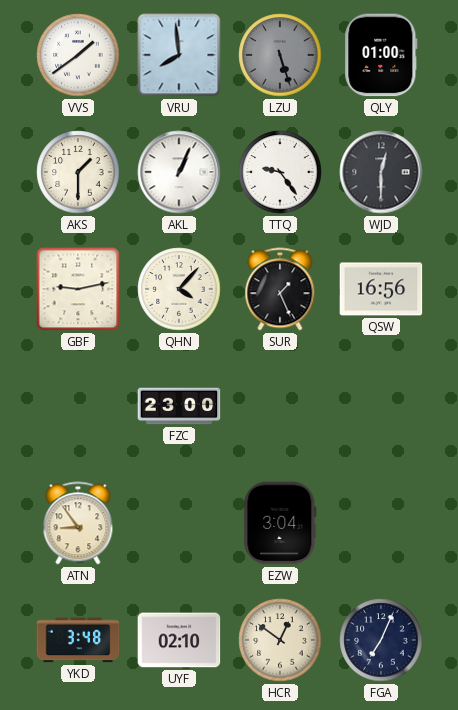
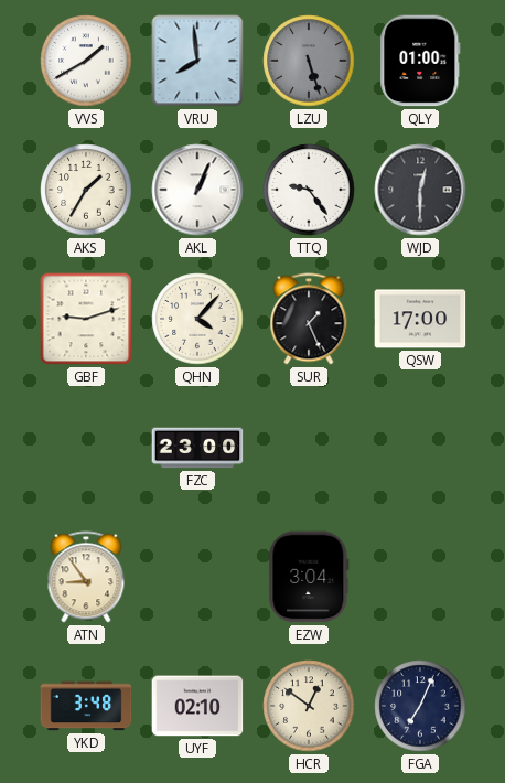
VVS: 1:39 -> 1:40 (86, 61)
AKS: 1:30 -> 1:35 (86, 190)
GBF: 9:13 -> 9:12 (86, 319)
QSW: 16:56 -> 17:00 (420, 319)
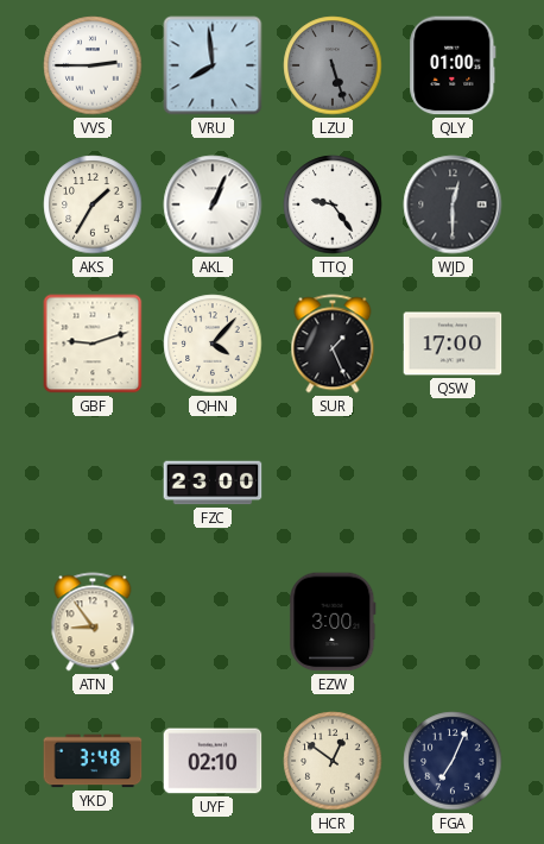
VVS: 1:40 -> 2:45 (93, 65)
EZW: 3:04 -> 3:00 (333, 622)
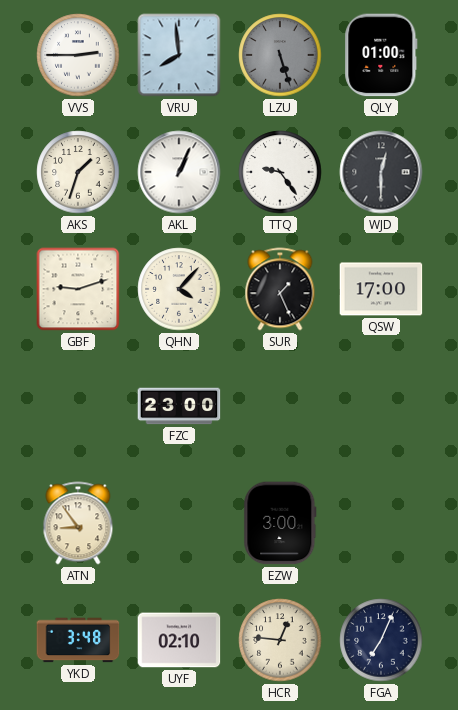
AKS: 1:35 -> 1:33 (78, 172)
HCR: 12:51 -> 12:46 (280, 640)
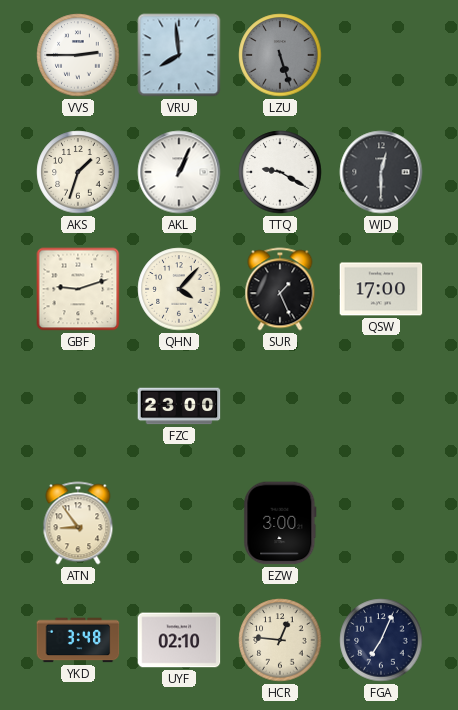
QLY: 01:00 -> none (381, 55)
TTQ: 9:24 -> 9:20 (280, 172)
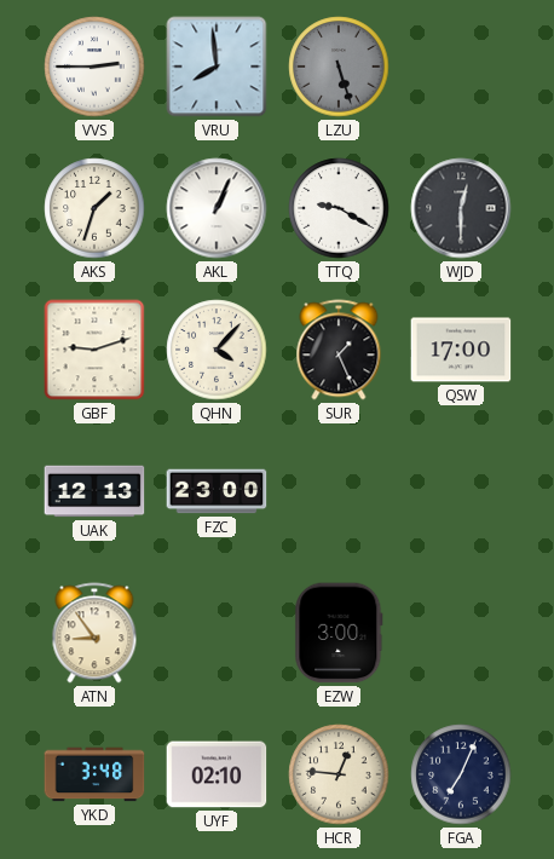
UAK: none -> 12:13 (94, 491)
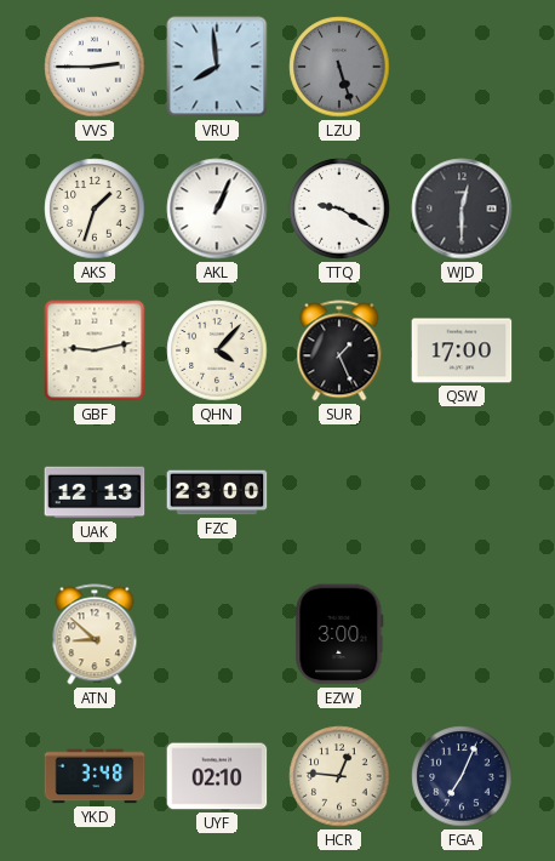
GBF: 9:12 -> 9:13 (95, 350)
ATN: 8:54 -> 8:52 (95, 634)
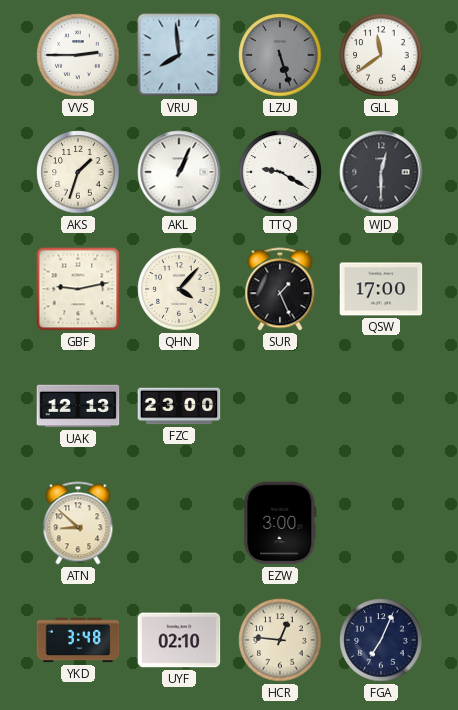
GLL: none -> 11:39 (381, 55)
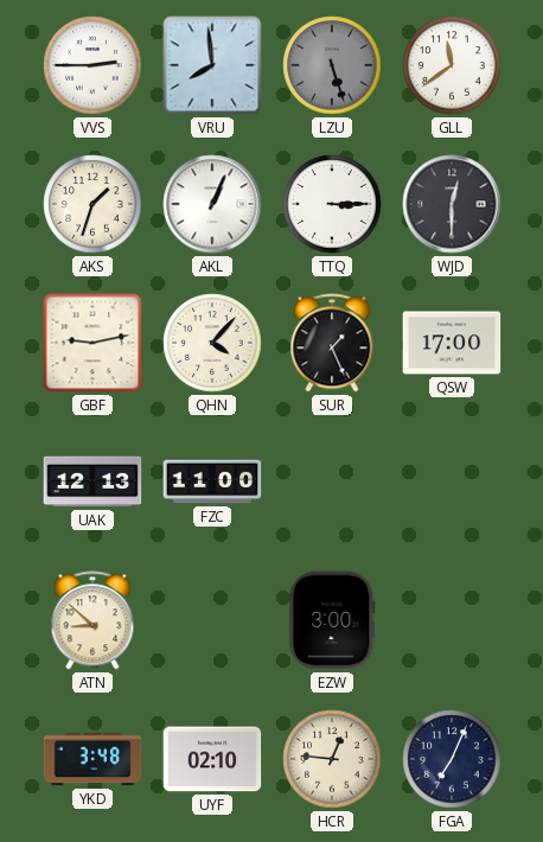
TTQ: 9:20 -> 3:15 (332, 204)
FZC: 23:00 -> 11:00 (212, 481)
